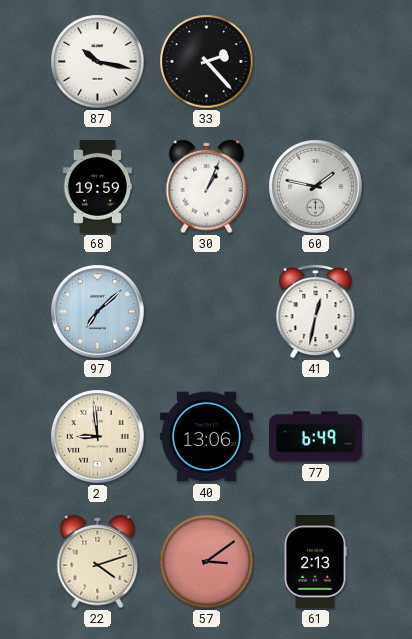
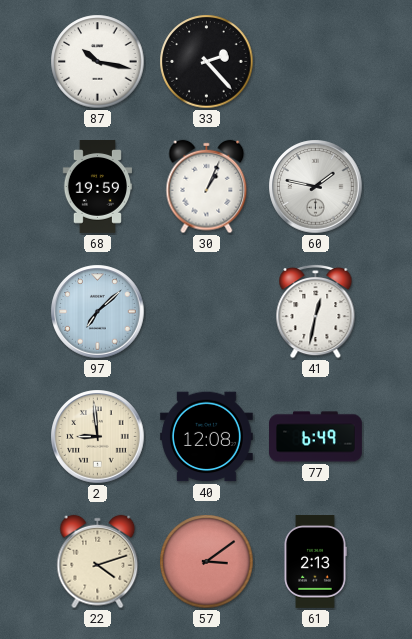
40: 13:06 -> 12:08 (206, 437)
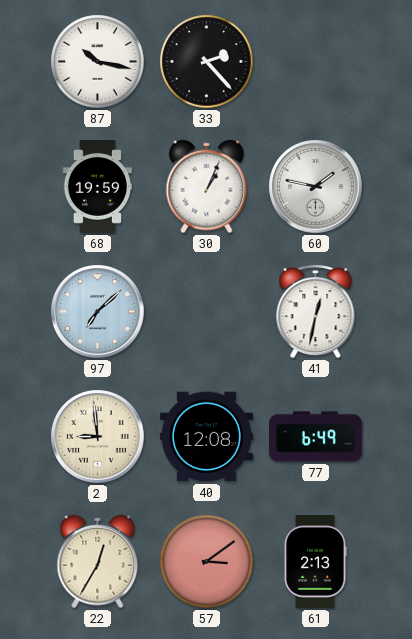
22: 4:12 -> 12:35 (98, 562)
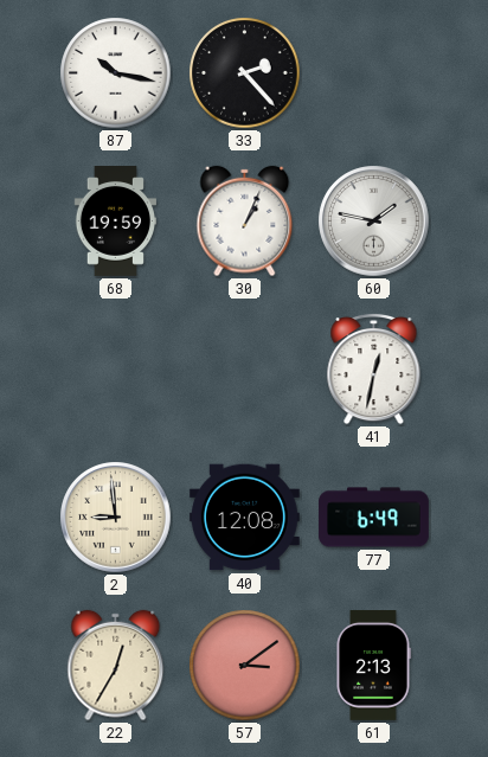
97: 7:08 -> none (98, 312)
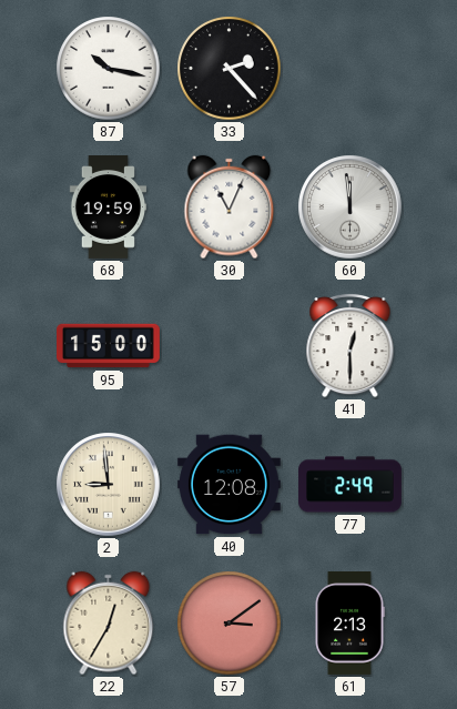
30: 1:04 -> 11:04 (230, 207)
60: 1:47 -> 11:59 (351, 207)
95: none -> 15:00 (109, 346)
41: 12:32 -> 12:30 (351, 345)
77: 6:49 -> 2:49 (351, 485)
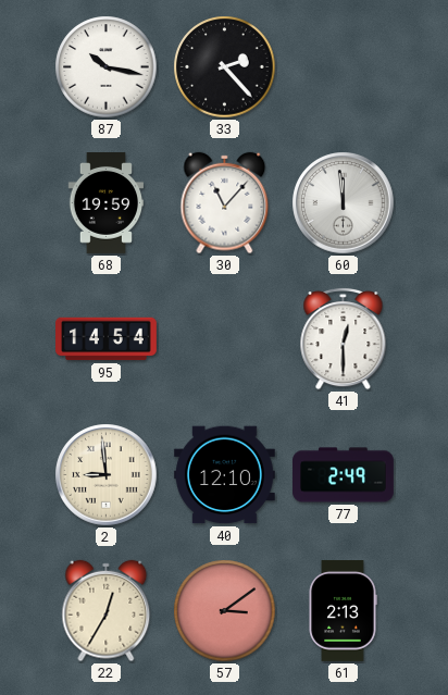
30: 11:04 -> 11:07 (225, 203)
95: 15:00 -> 14:54 (107, 339)
40: 12:08 -> 12:10 (224, 475)
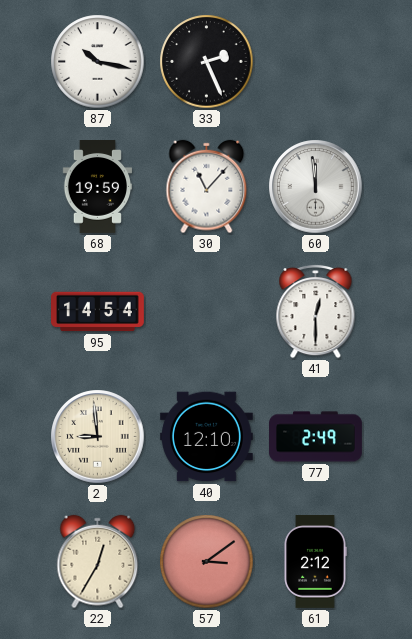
33: 2:23 -> 2:26 (207, 62)
61: 2:13 -> 2:12 (315, 562)
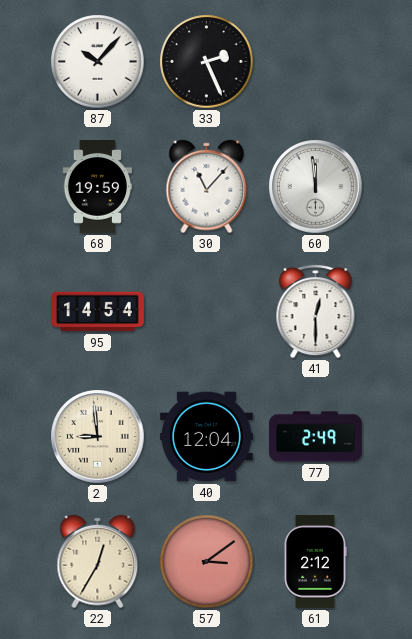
87: 10:17 -> 10:07 (98, 62)
40: 12:10 -> 12:04 (206, 437)
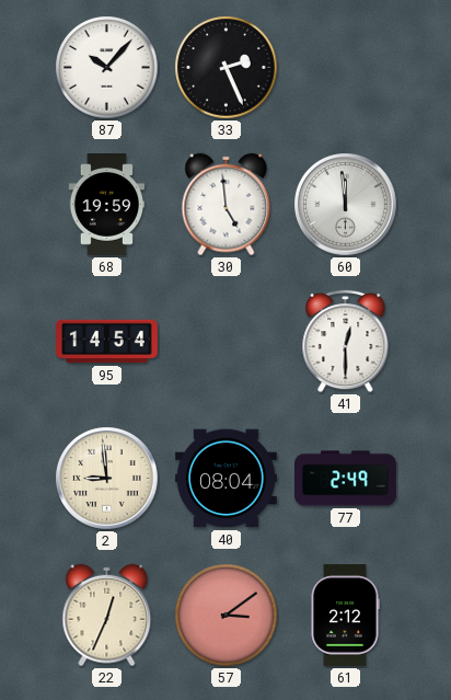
30: 11:07 -> 4:59 (227, 205)
40: 12:04 -> 08:04 (225, 479)
22: 12:35 -> 12:34 (107, 616)
